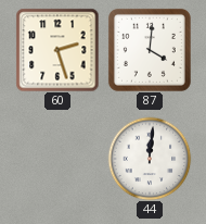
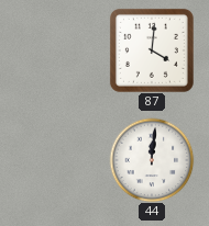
60: 2:27 -> none (57, 50)
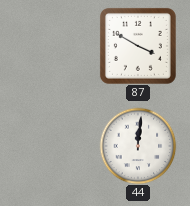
87: 4:01 -> 3:50 (138, 46)
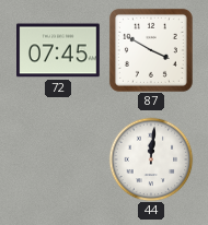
72: none -> 07:45 (58, 50)
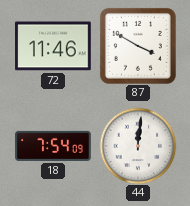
72: 07:45 -> 11:46 (53, 46)
18: none -> 7:54 (53, 146)
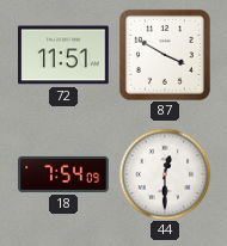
72: 11:46 -> 11:51 (63, 55)
44: 12:01 -> 12:30 (165, 174)
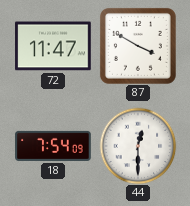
72: 11:51 -> 11:47 (53, 46)
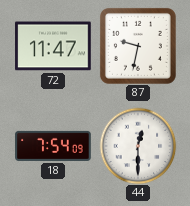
87: 3:50 -> 9:32 (138, 46)
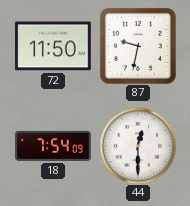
72: 11:47 -> 11:50 (53, 46)
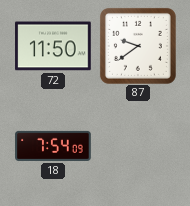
87: 9:32 -> 9:39 (138, 46)
44: 12:30 -> none (138, 146)
